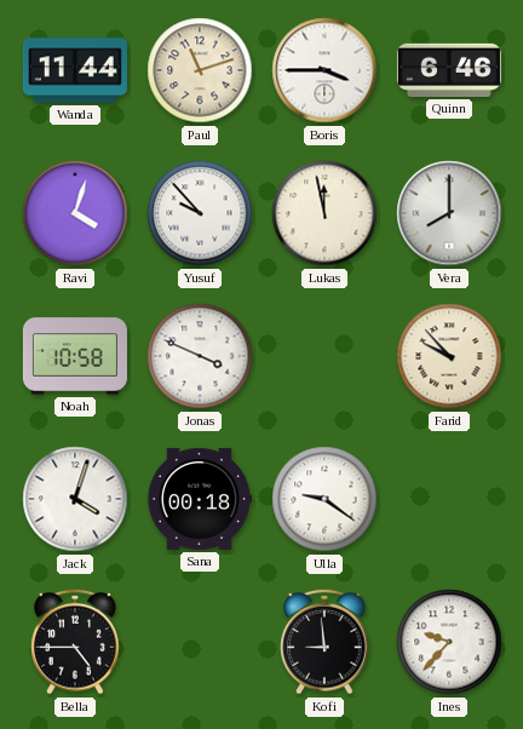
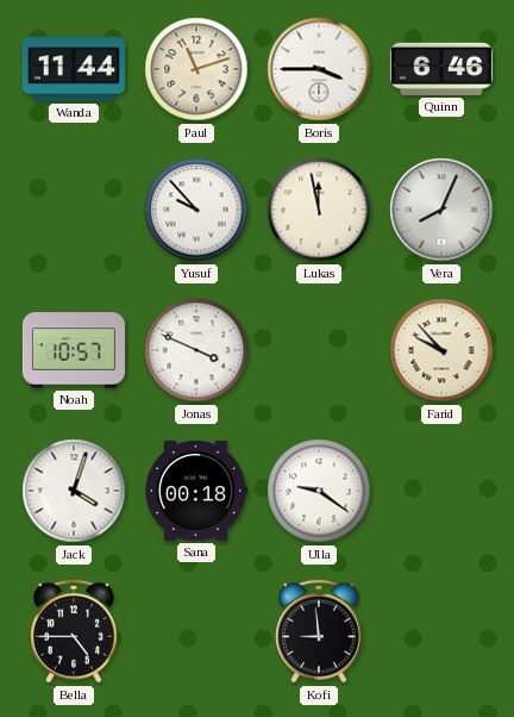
Ravi: 4:03 -> none (75, 213)
Vera: 8:00 -> 8:04 (441, 210)
Noah: 10:58 -> 10:57 (74, 350)
Ines: 9:37 -> none (449, 642)
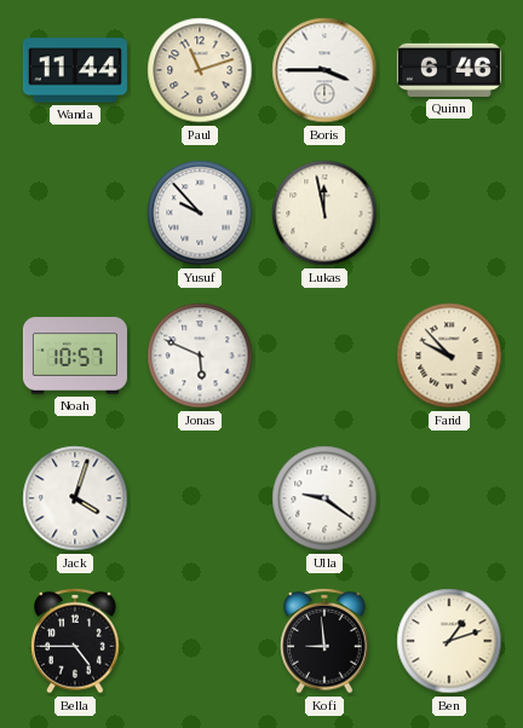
Vera: 8:04 -> none (441, 210)
Jonas: 3:49 -> 5:49 (200, 356)
Sana: 00:18 -> none (195, 491)
Ben: none -> 1:12 (449, 641)
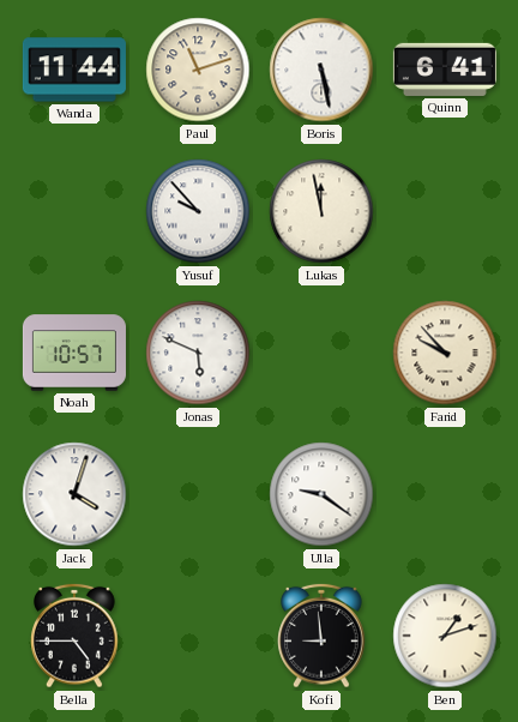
Boris: 3:45 -> 5:28 (321, 70)
Quinn: 6:46 -> 6:41 (445, 70)
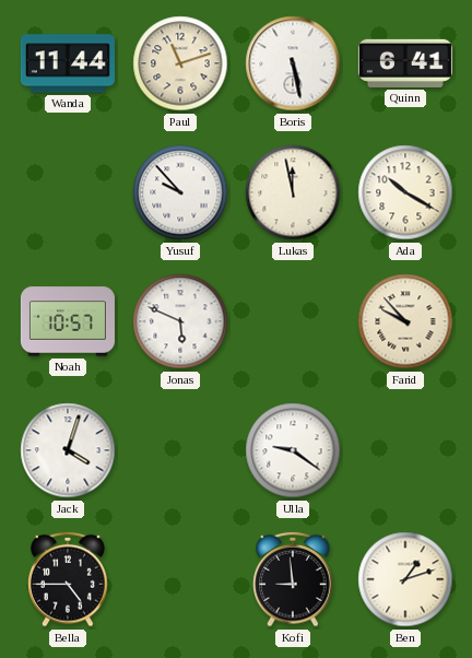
Ada: none -> 10:20 (405, 192)
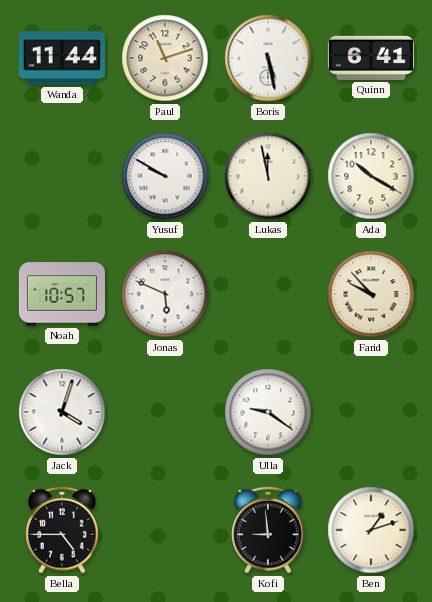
Yusuf: 9:53 -> 9:50 (165, 176)
